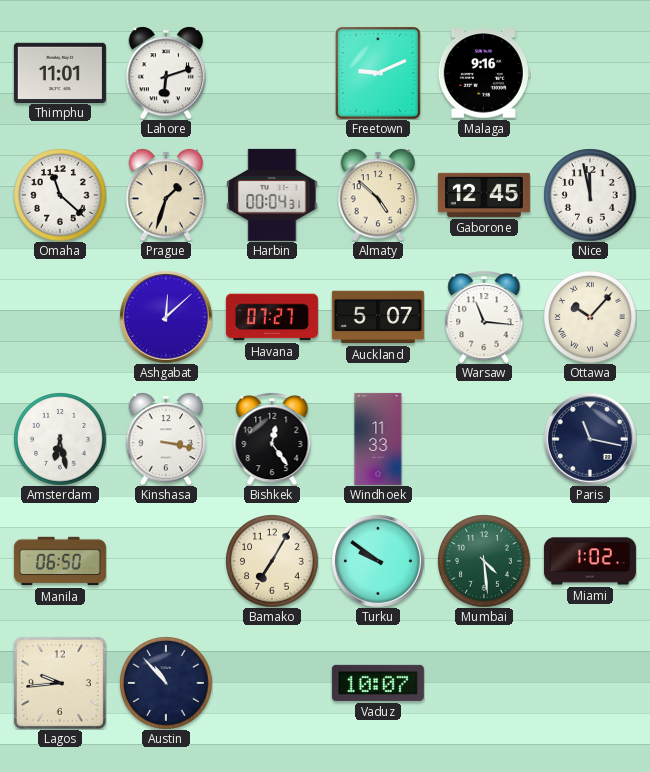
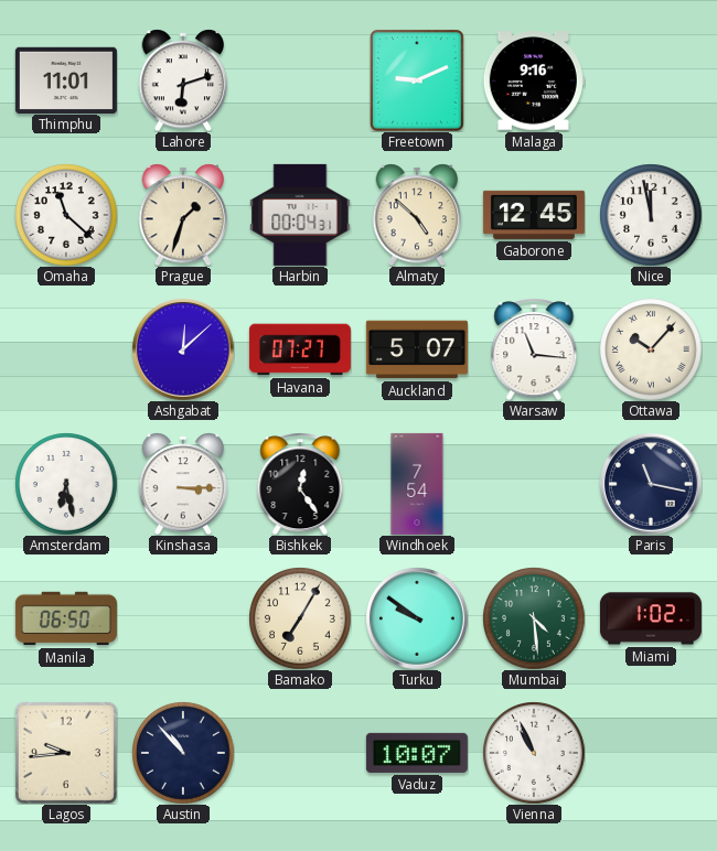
Kinshasa: 3:17 -> 3:15 (183, 484)
Windhoek: 11:33 -> 7:54 (417, 484)
Vienna: none -> 10:56 (534, 753)
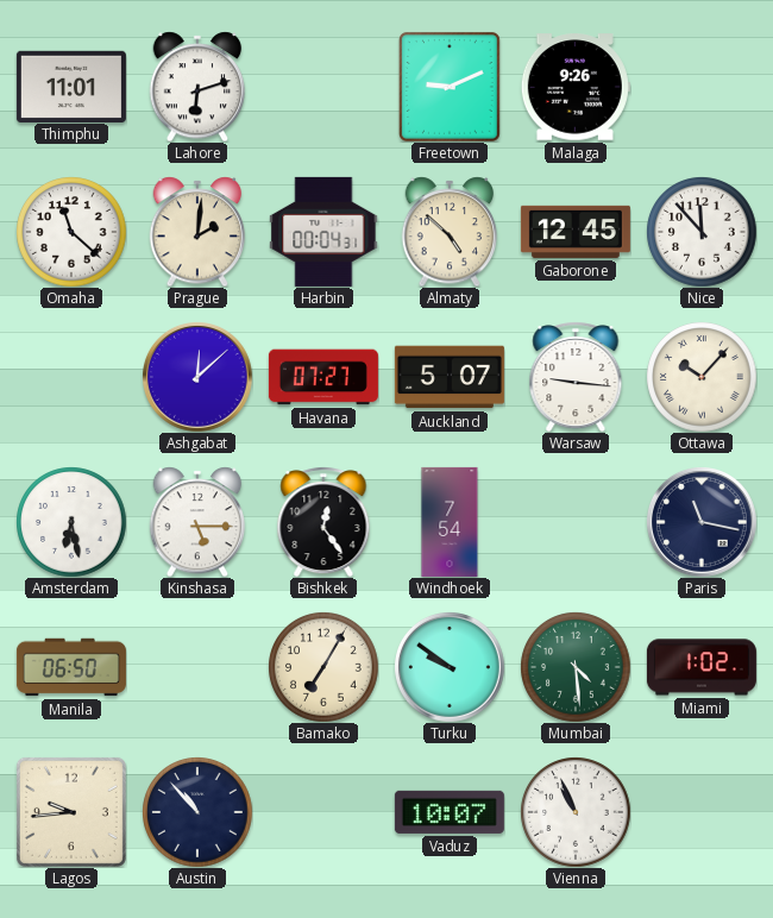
Malaga: 9:16 -> 9:26 (576, 87)
Prague: 1:33 -> 2:01 (197, 232)
Nice: 11:58 -> 11:53 (702, 232)
Warsaw: 11:16 -> 9:16 (576, 377)
Kinshasa: 3:15 -> 5:15 (197, 522)
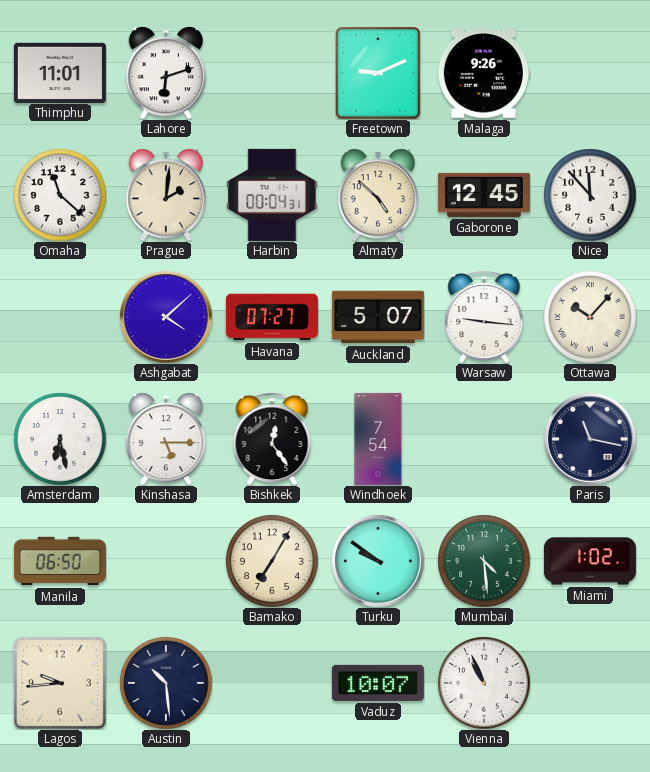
Ashgabat: 12:08 -> 4:08 (166, 317)
Austin: 10:53 -> 10:29 (166, 683)
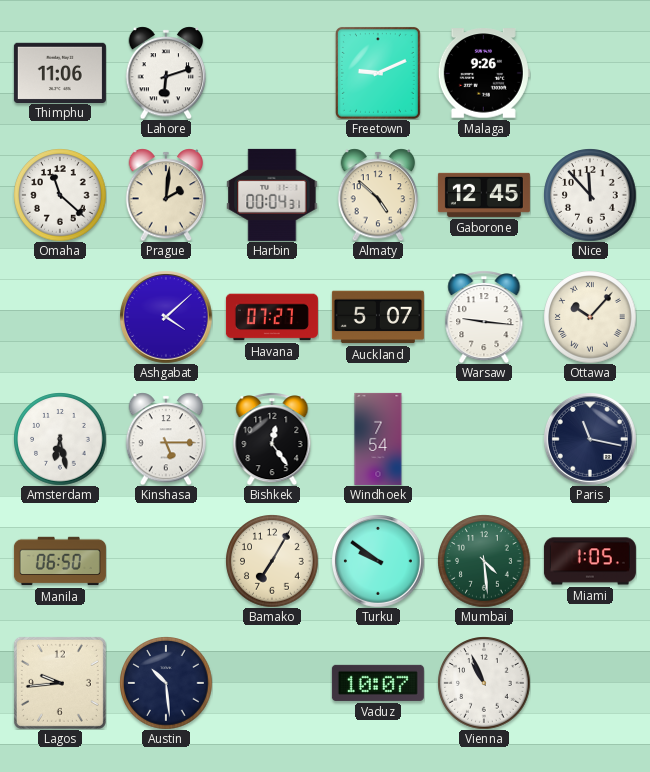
Thimphu: 11:01 -> 11:06 (60, 72)
Miami: 1:02 -> 1:05 (590, 561)
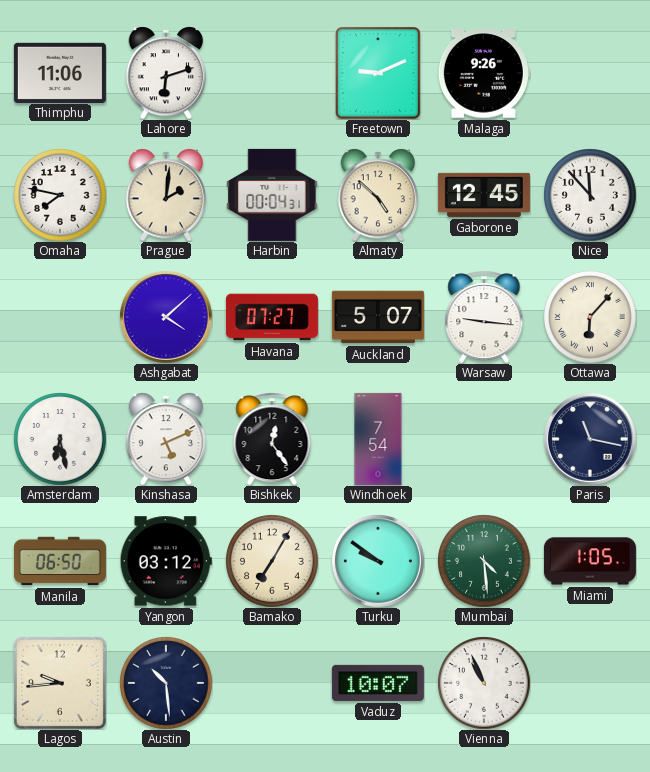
Omaha: 11:22 -> 7:47 (60, 195)
Ottawa: 10:07 -> 6:07 (590, 317)
Kinshasa: 5:15 -> 5:11 (166, 439)
Yangon: none -> 03:12 (166, 561)
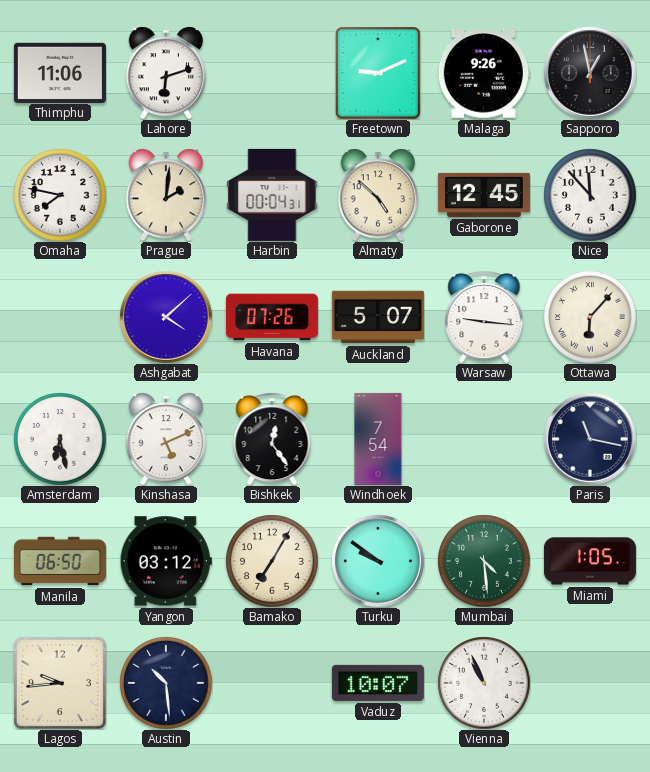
Sapporo: none -> 12:58 (590, 73)
Havana: 07:27 -> 07:26 (272, 317)
